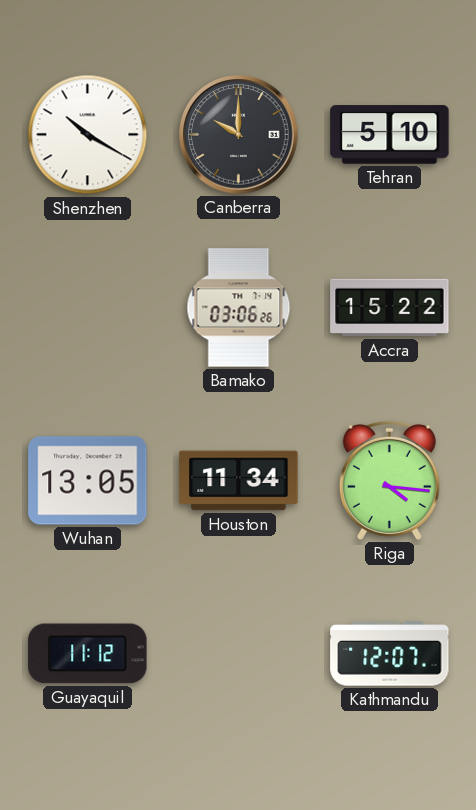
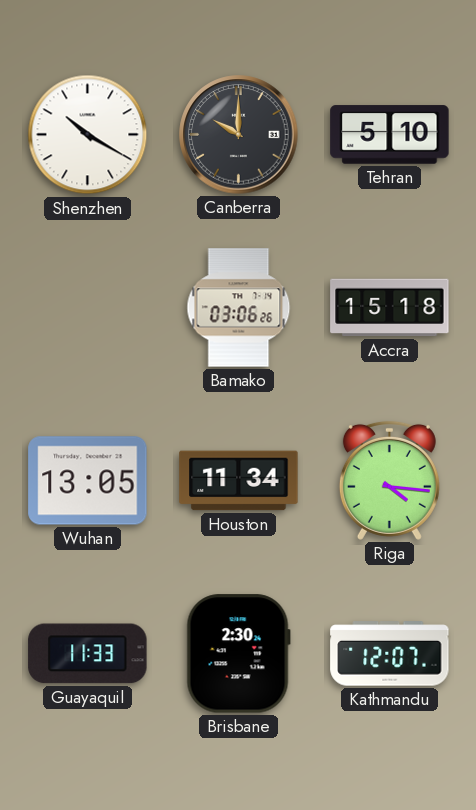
Accra: 15:22 -> 15:18 (390, 308)
Guayaquil: 11:12 -> 11:33 (88, 654)
Brisbane: none -> 2:30 (238, 654)
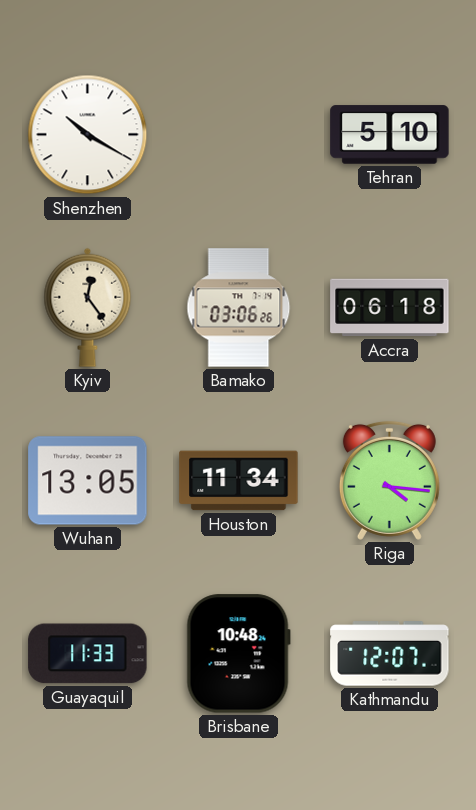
Canberra: 10:00 -> none (239, 135)
Kyiv: none -> 12:24 (88, 307)
Accra: 15:18 -> 06:18 (390, 308)
Brisbane: 2:30 -> 10:48 (238, 654)
